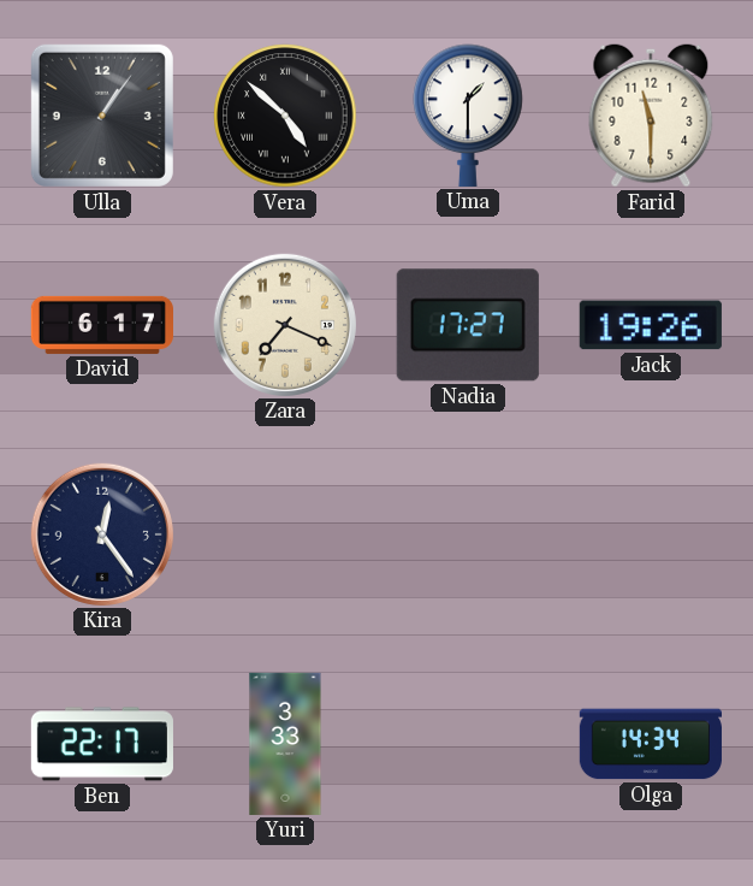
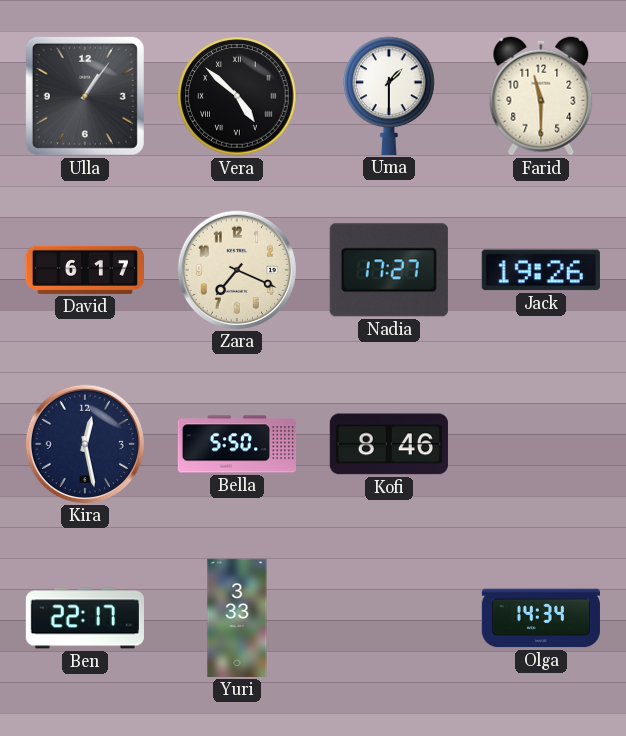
Kira: 12:24 -> 12:28 (85, 444)
Bella: none -> 5:50 (236, 444)
Kofi: none -> 8:46 (389, 444)
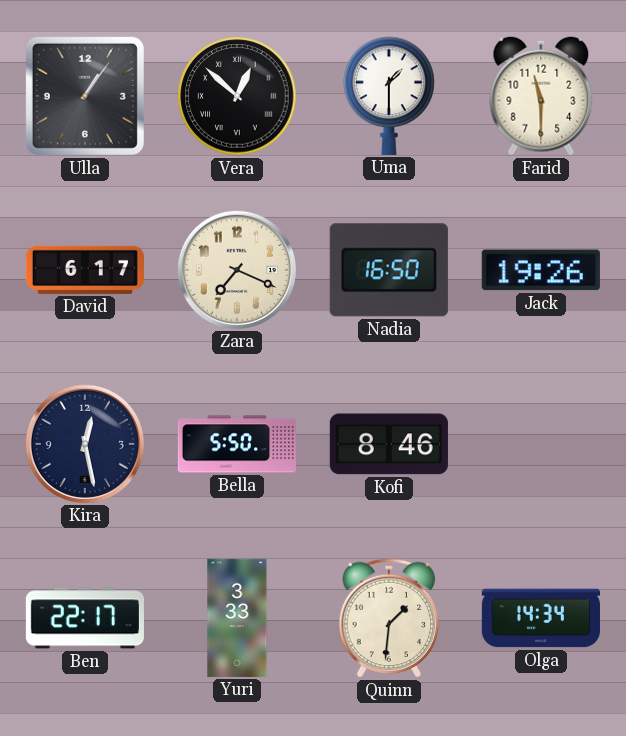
Vera: 4:52 -> 12:52 (237, 96)
Nadia: 17:27 -> 16:50 (389, 270)
Quinn: none -> 1:31 (389, 618)
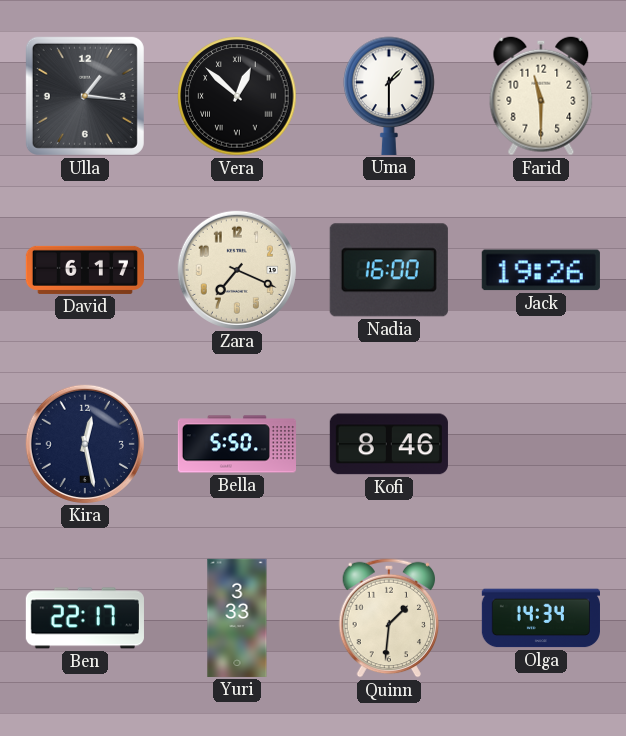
Ulla: 1:06 -> 1:16 (85, 96)
Nadia: 16:50 -> 16:00 (389, 270)
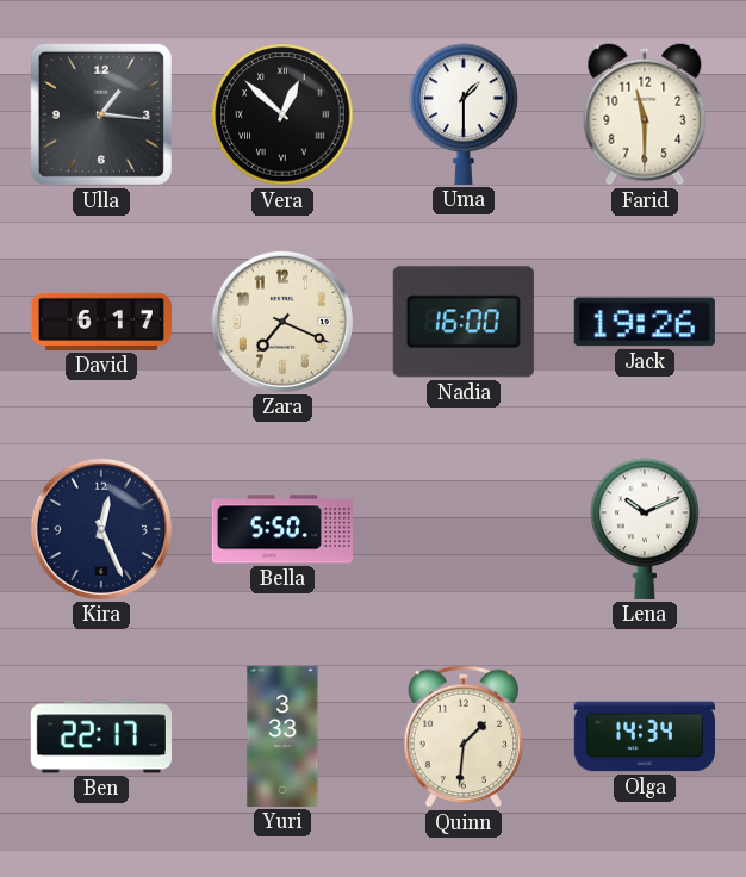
Kira: 12:28 -> 12:26 (101, 529)
Kofi: 8:46 -> none (389, 444)
Lena: none -> 10:11 (645, 529)
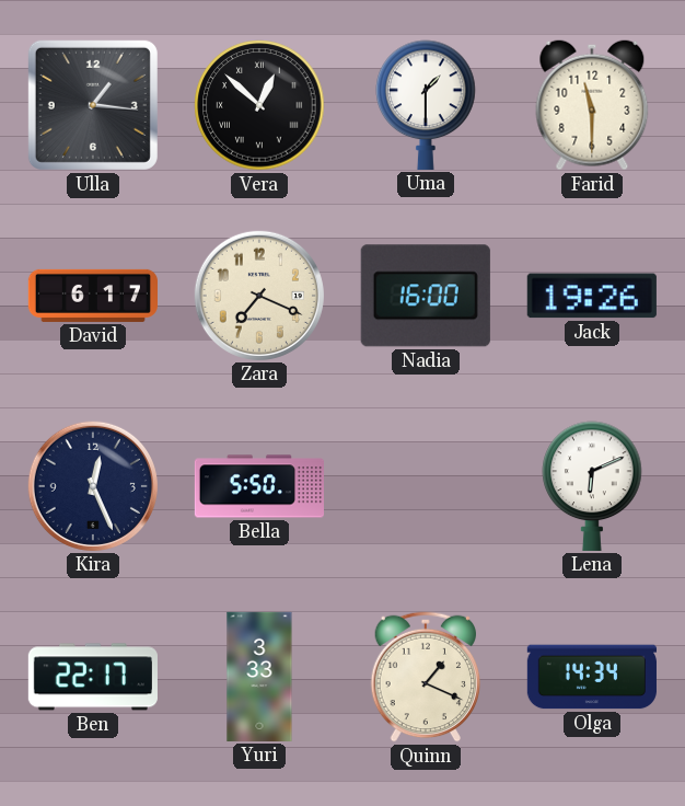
Lena: 10:11 -> 6:11 (592, 486)
Quinn: 1:31 -> 1:19 (426, 677)
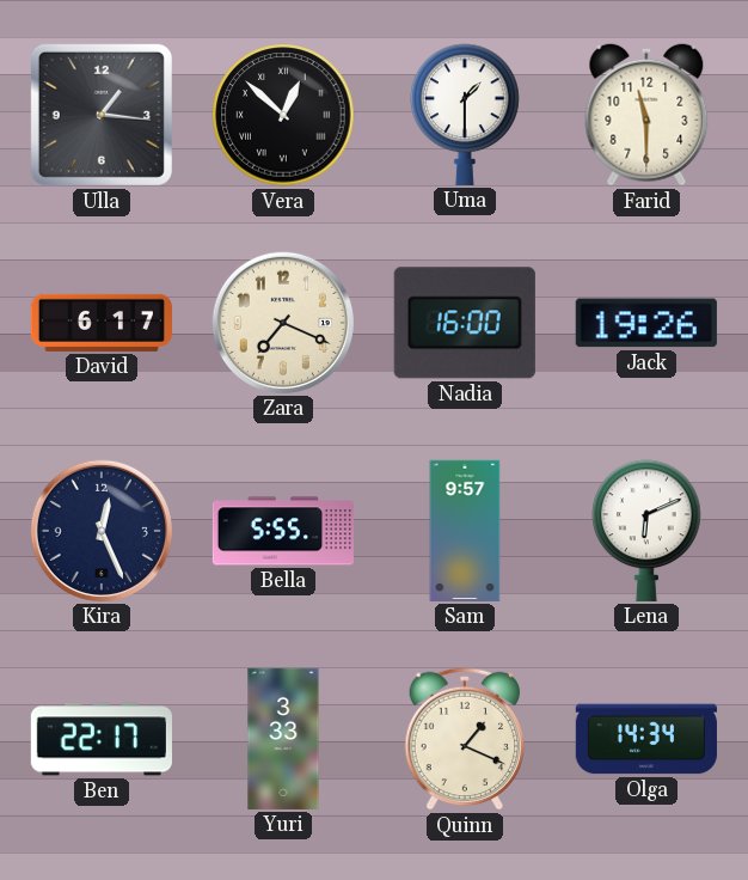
Bella: 5:50 -> 5:55 (282, 531)
Sam: none -> 9:57 (465, 531)
